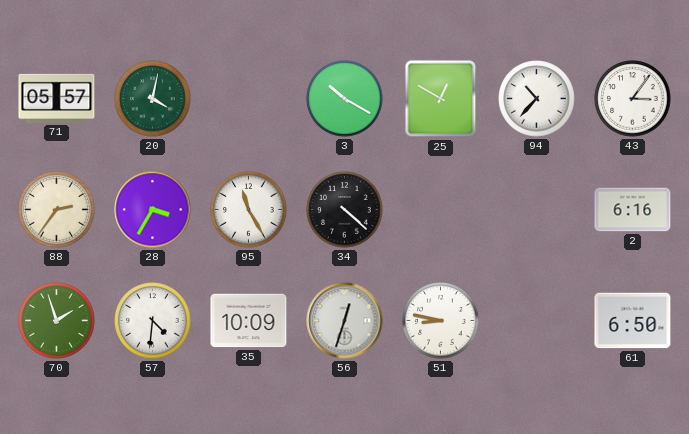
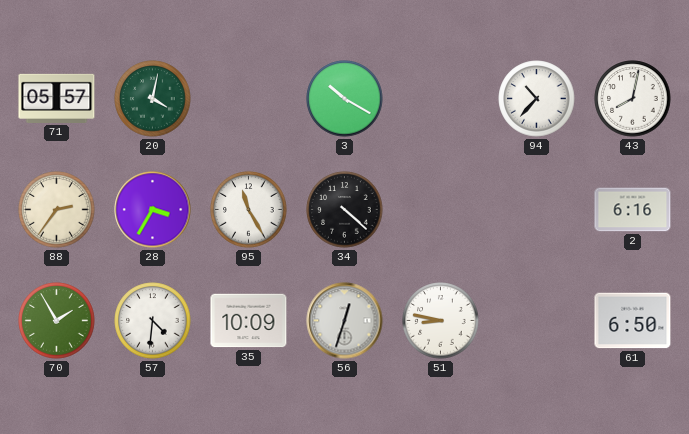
25: 12:50 -> none (441, 99)
43: 3:06 -> 8:02 (633, 99)
70: 1:57 -> 1:55 (57, 321)
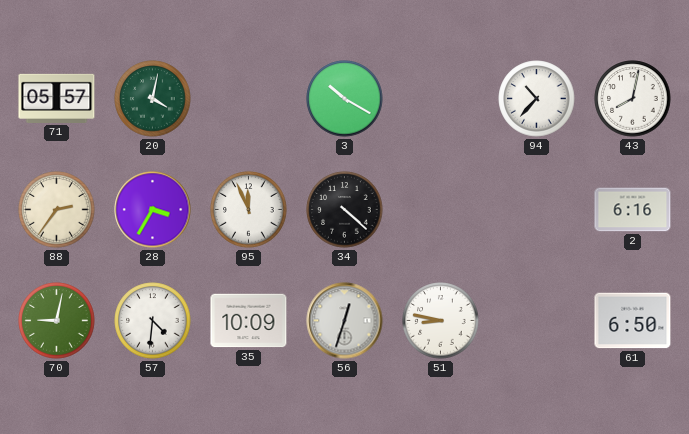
95: 11:25 -> 11:56 (249, 210)
70: 1:55 -> 9:02 (57, 321)
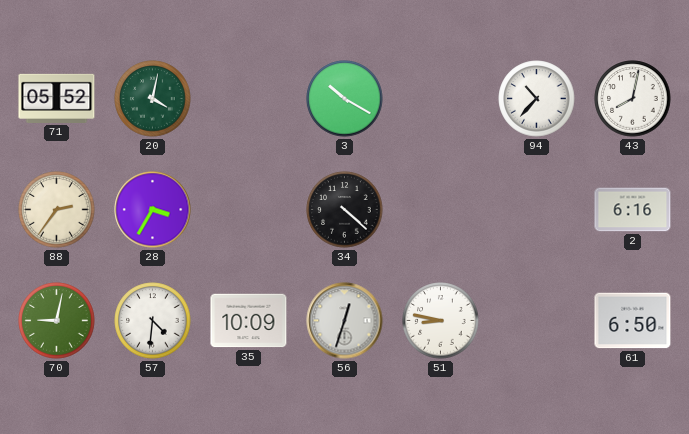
71: 05:57 -> 05:52 (57, 98)
95: 11:56 -> none (249, 210)
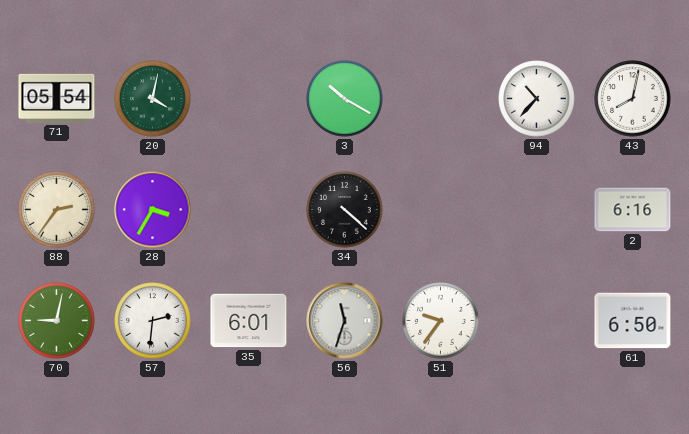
71: 05:52 -> 05:54 (57, 98)
57: 4:31 -> 2:31 (153, 321)
35: 10:09 -> 6:01 (249, 321)
56: 12:33 -> 11:33 (345, 321)
51: 8:47 -> 9:36 (441, 321)
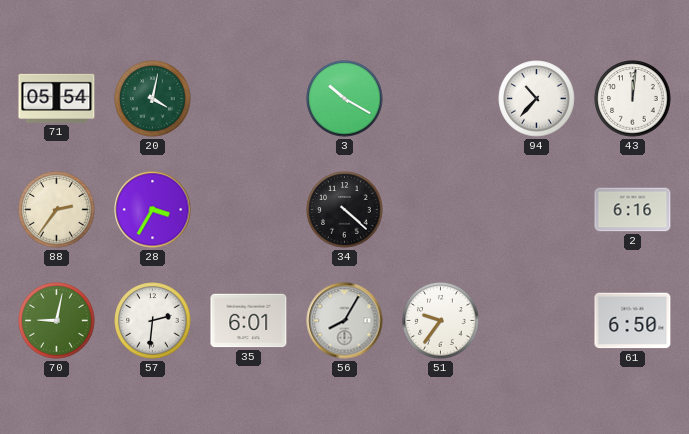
43: 8:02 -> 12:01 (633, 99)
56: 11:33 -> 8:05 (345, 321)
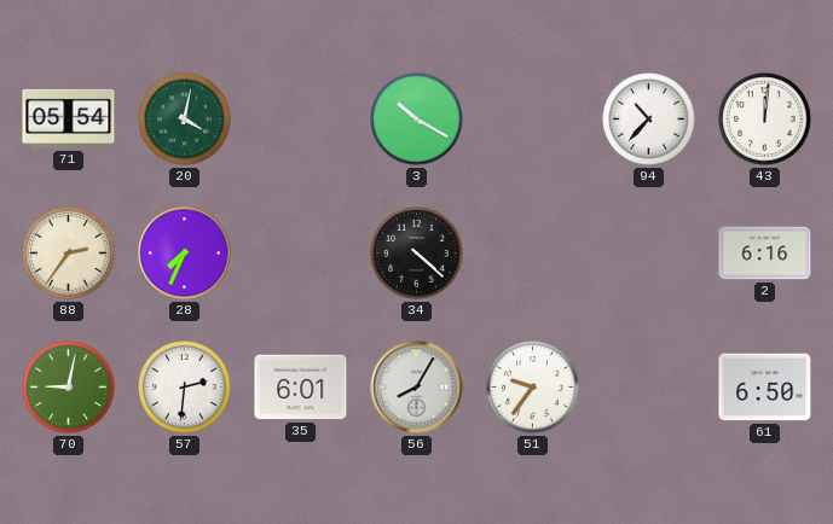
28: 3:35 -> 7:34 (185, 254)
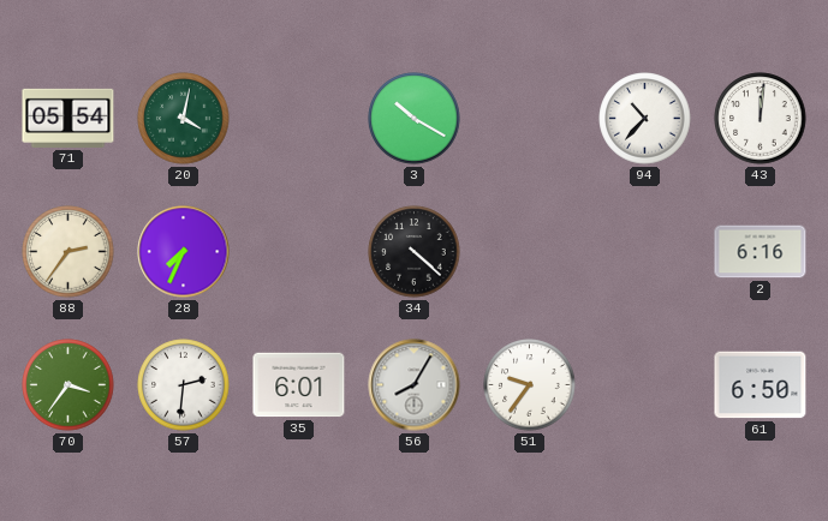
70: 9:02 -> 3:36 (68, 385)
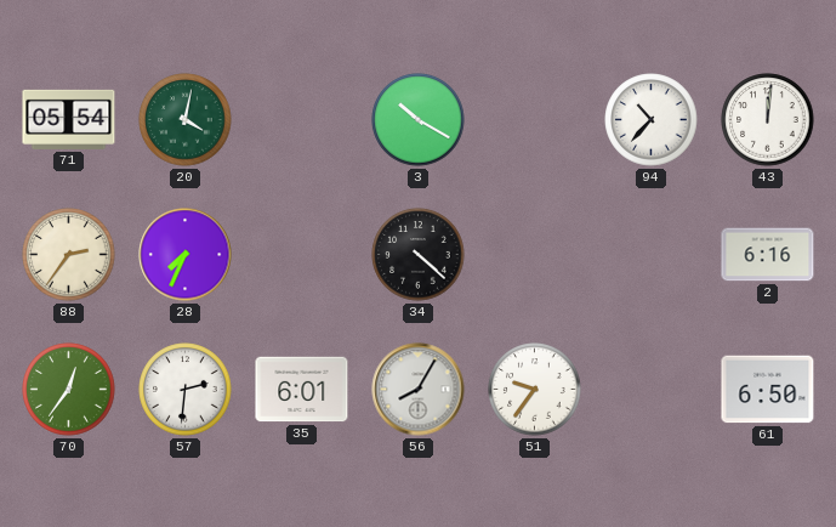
70: 3:36 -> 12:36 (69, 390)
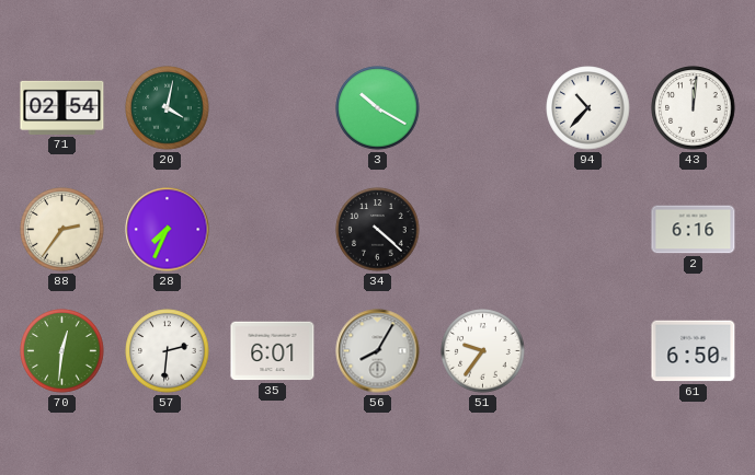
71: 05:54 -> 02:54 (62, 107)
70: 12:36 -> 12:31 (62, 351)
